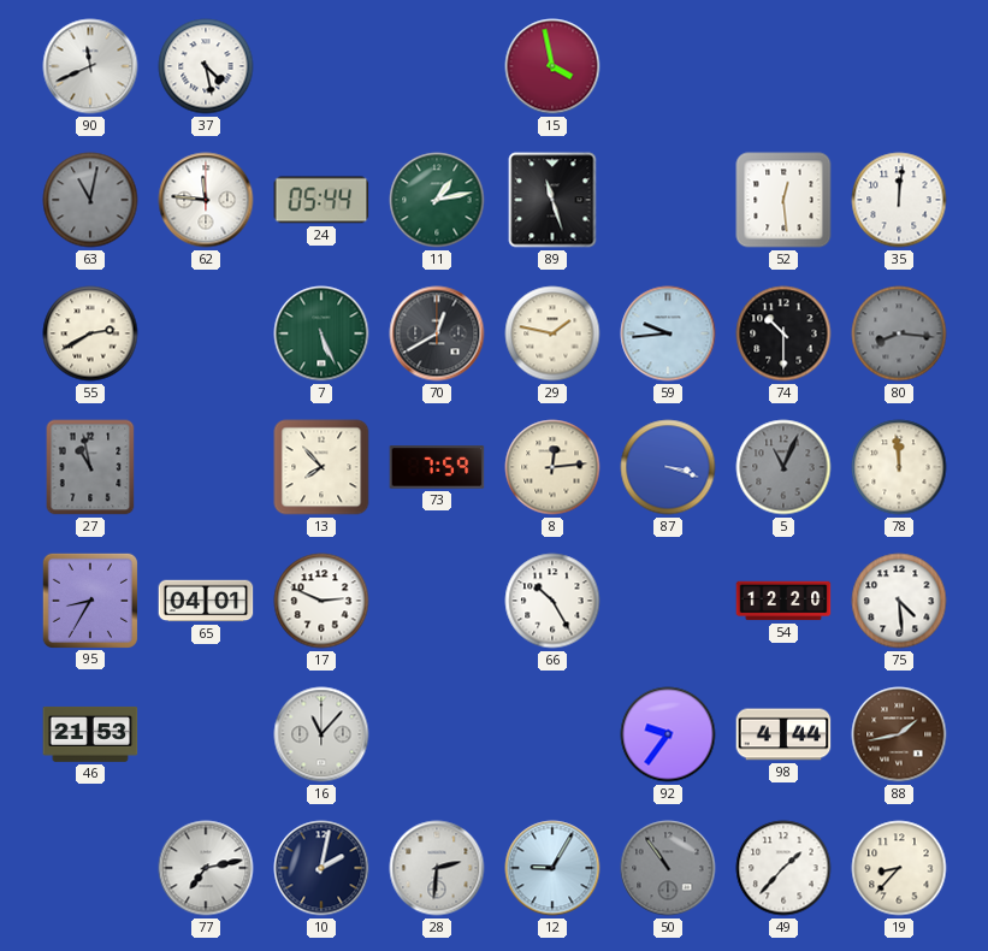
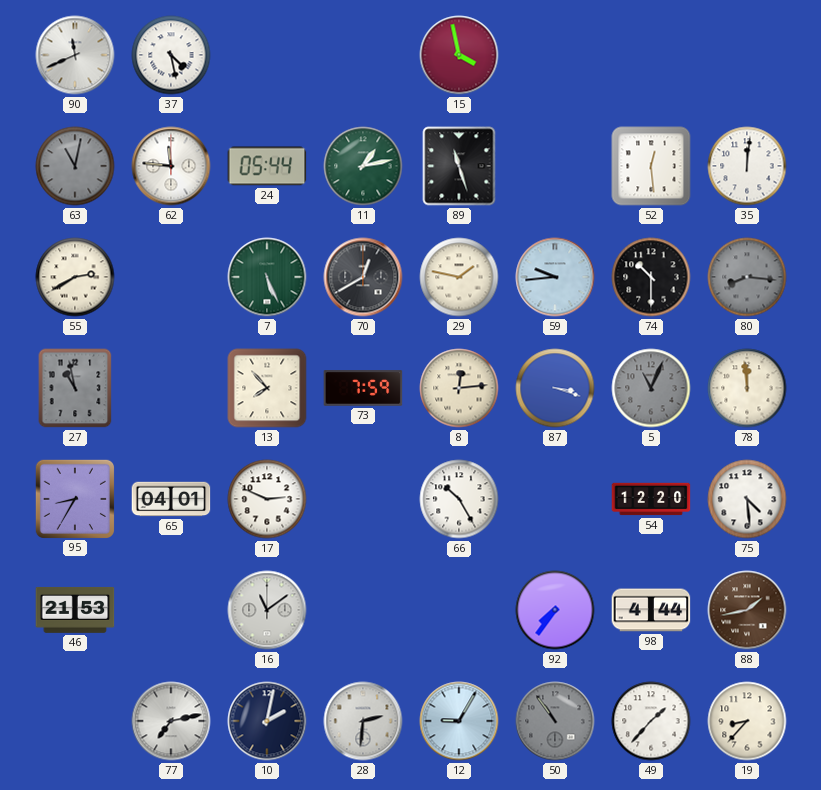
16: 11:07 -> 11:09 (267, 610)
92: 9:36 -> 7:36 (555, 610)
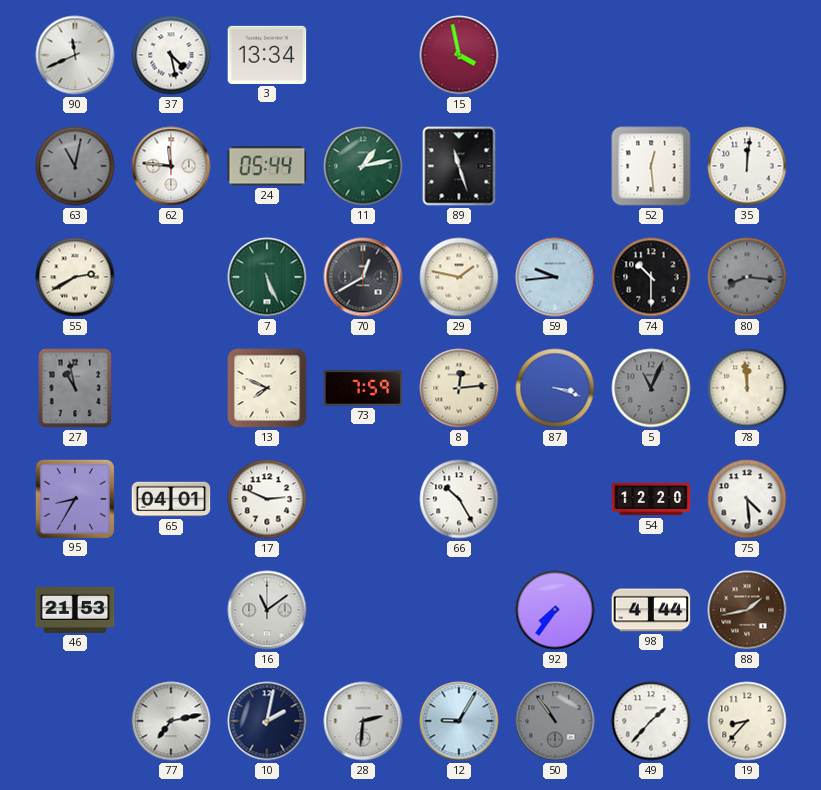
3: none -> 13:34 (267, 55)
13: 7:53 -> 7:49 (267, 388)
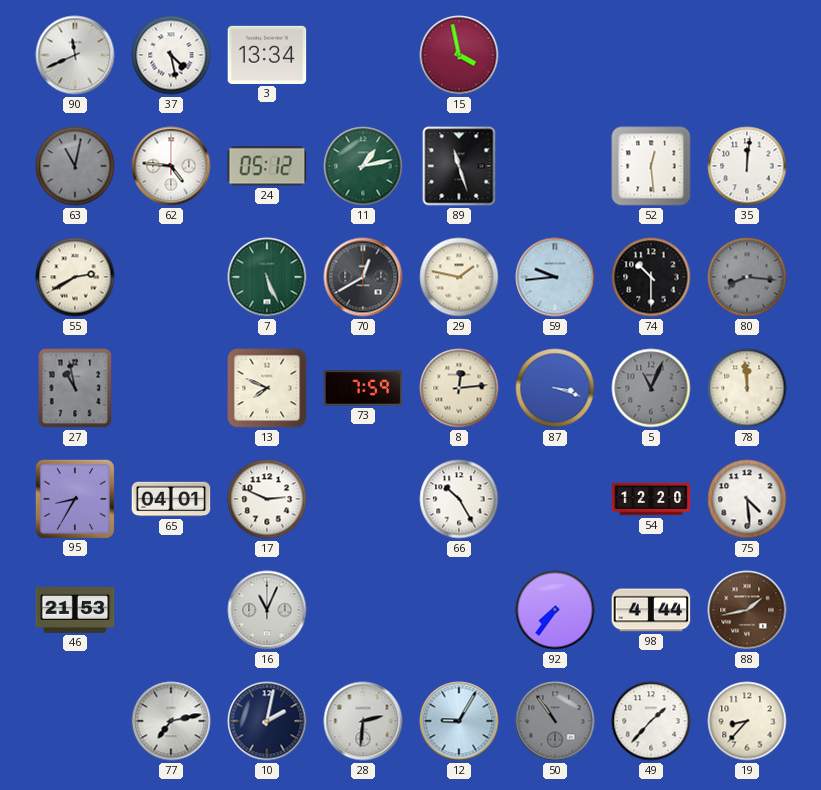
62: 11:46 -> 4:46 (171, 166)
24: 05:44 -> 05:12 (267, 166)
16: 11:09 -> 11:04 (267, 610)
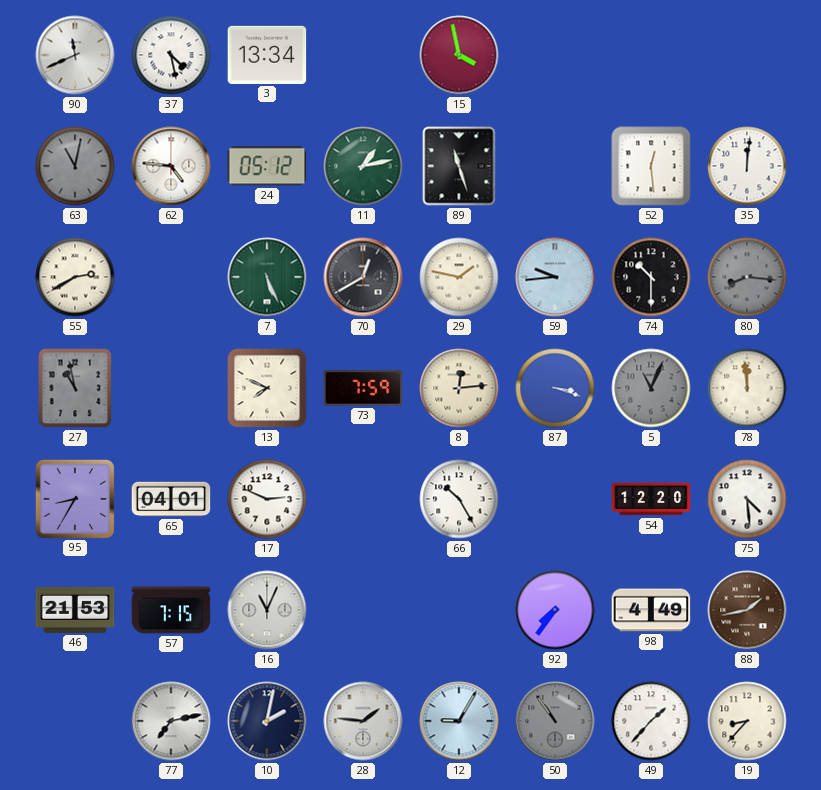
57: none -> 7:15 (171, 610)
98: 4:44 -> 4:49 (651, 610)
28: 2:31 -> 1:46 (363, 721)
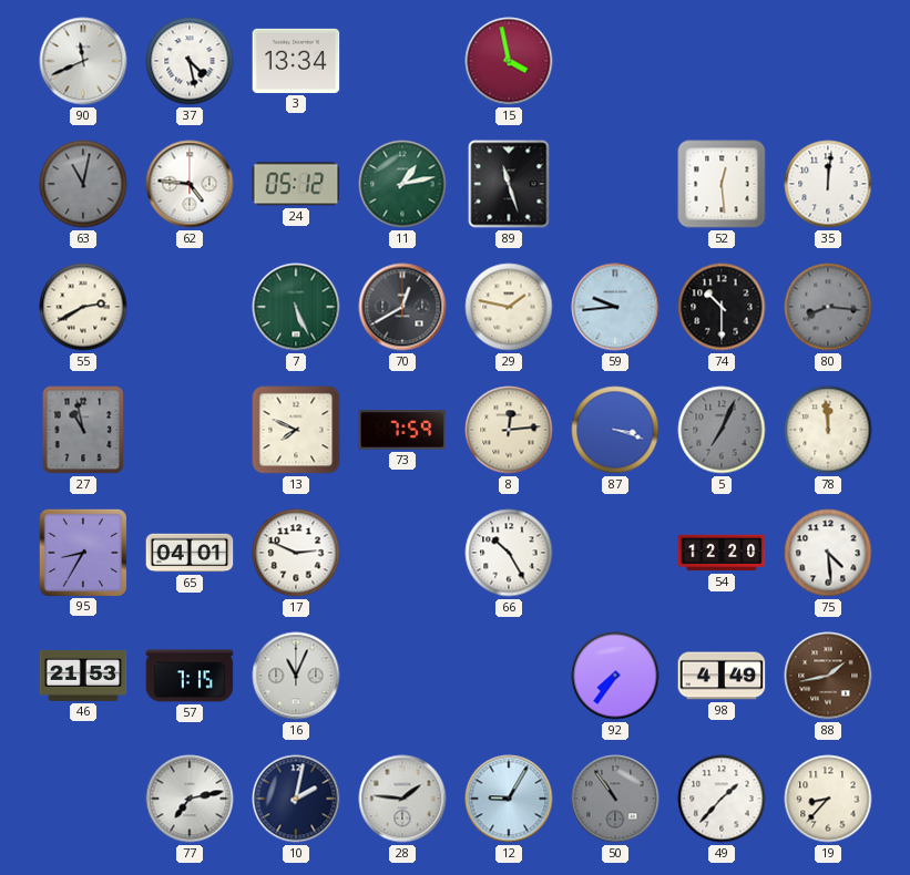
5: 11:04 -> 7:04 (722, 430)
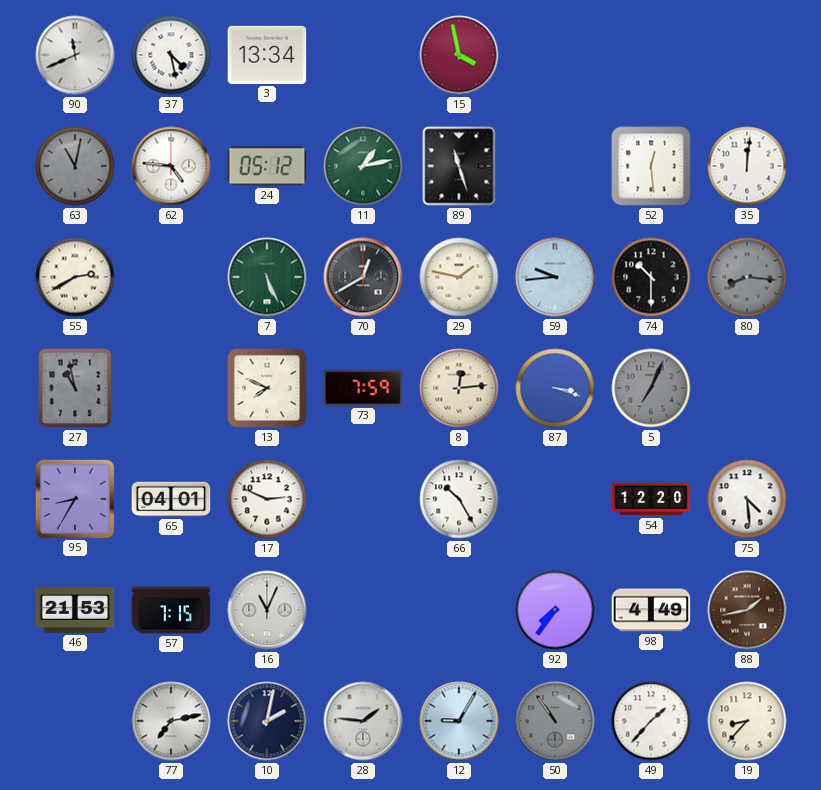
78: 11:59 -> none (828, 430)
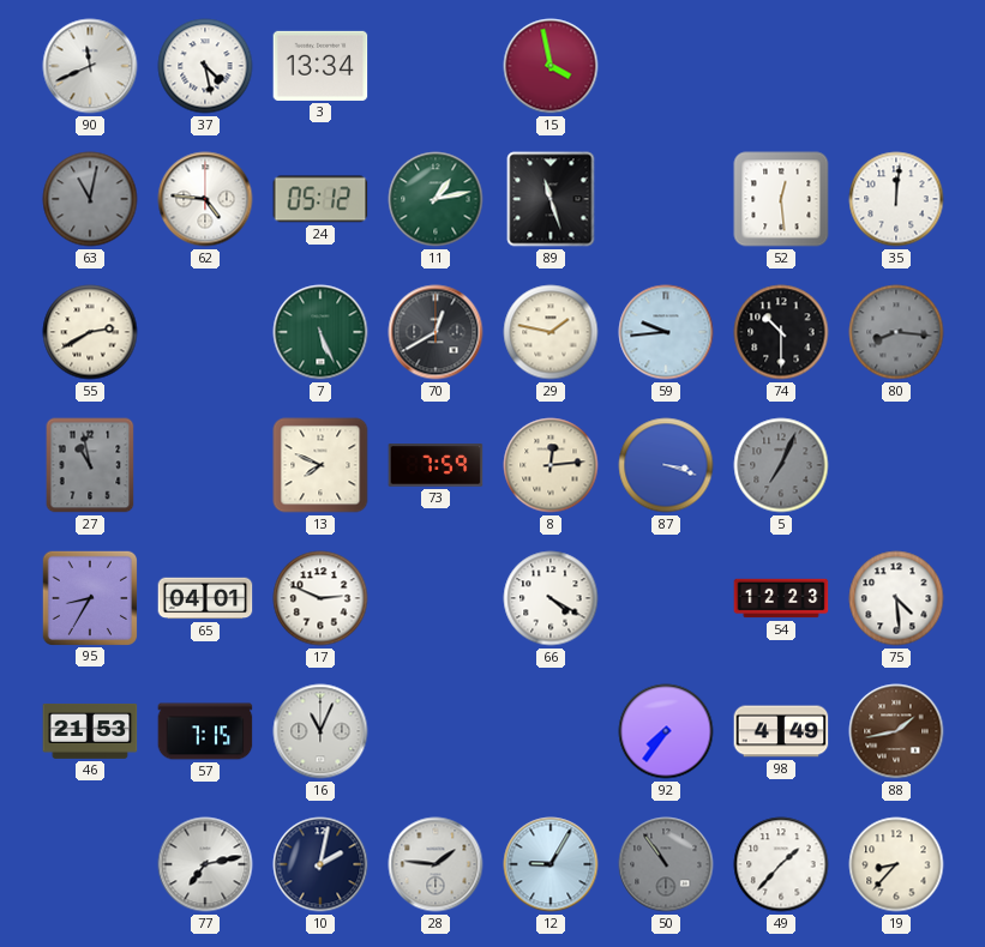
66: 10:25 -> 4:20 (551, 598)
54: 12:20 -> 12:23 (781, 598)
